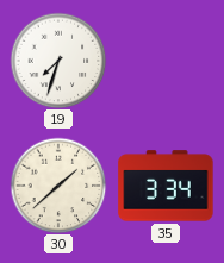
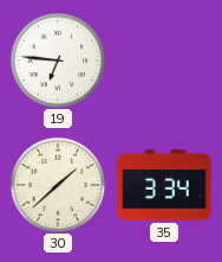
19: 7:33 -> 6:46 (58, 60)
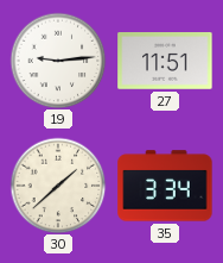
19: 6:46 -> 9:14 (58, 61)
27: none -> 11:51 (165, 62)
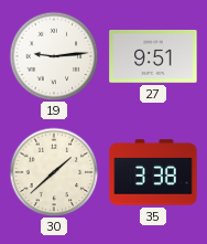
27: 11:51 -> 9:51 (153, 57)
35: 3:34 -> 3:38 (153, 172)
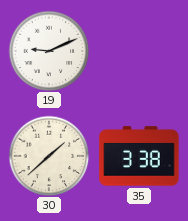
19: 9:14 -> 9:11 (49, 51)
27: 9:51 -> none (153, 57)
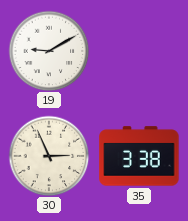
19: 9:11 -> 9:10 (49, 51)
30: 1:38 -> 2:56 (49, 156)
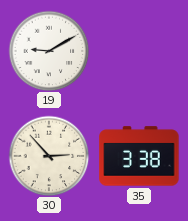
30: 2:56 -> 2:53 (49, 156)
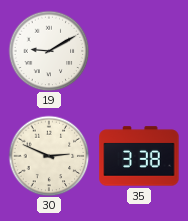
30: 2:53 -> 2:49 (49, 156)
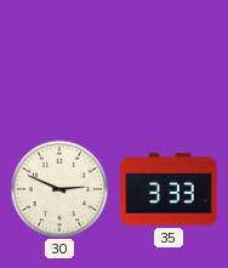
19: 9:10 -> none (49, 51)
35: 3:38 -> 3:33 (169, 189)
